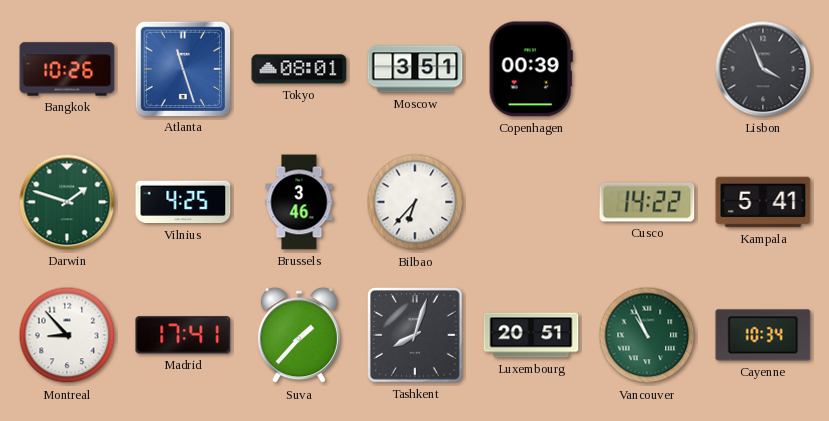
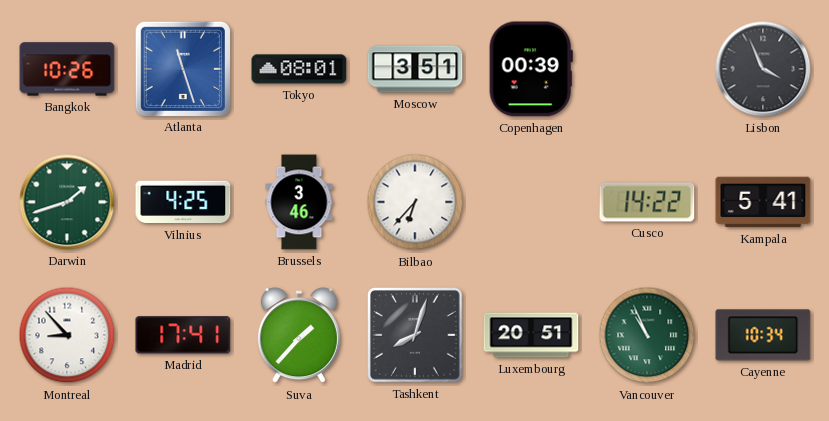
Darwin: 1:48 -> 1:42 (67, 202)
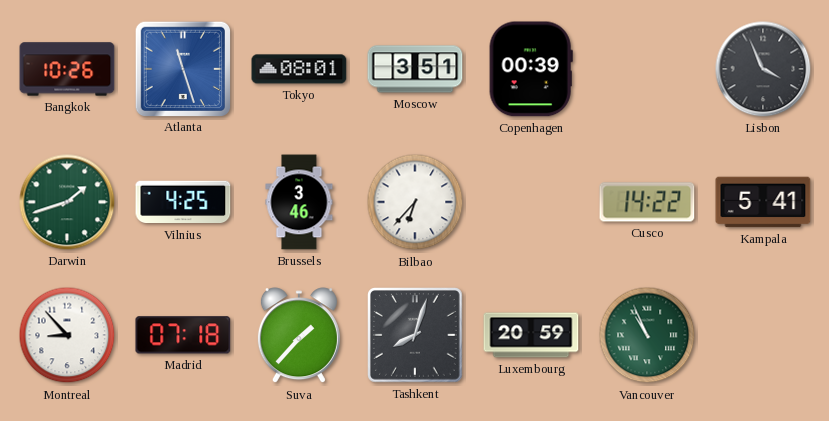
Madrid: 17:41 -> 07:18 (183, 335)
Luxembourg: 20:51 -> 20:59 (531, 335)
Cayenne: 10:34 -> none (763, 335)
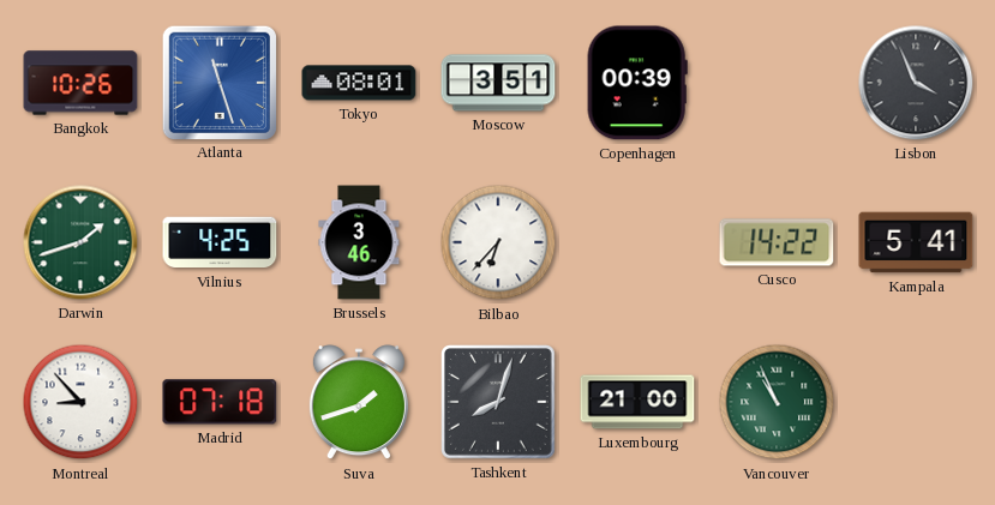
Suva: 1:37 -> 1:42 (359, 403)
Luxembourg: 20:59 -> 21:00 (637, 402)
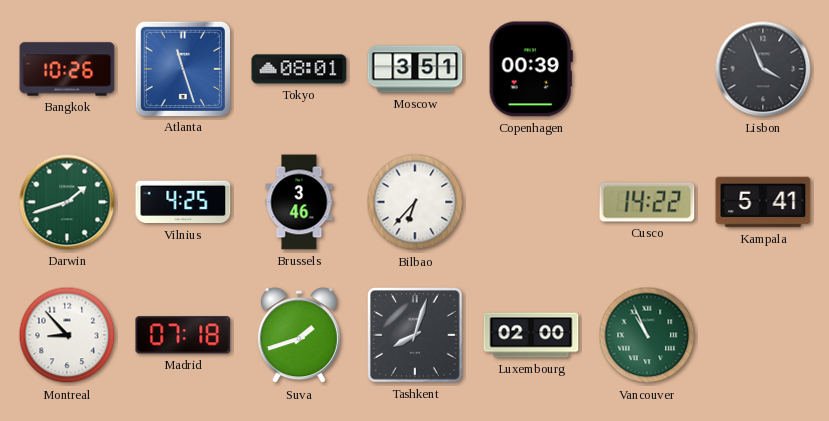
Luxembourg: 21:00 -> 02:00 (531, 335)
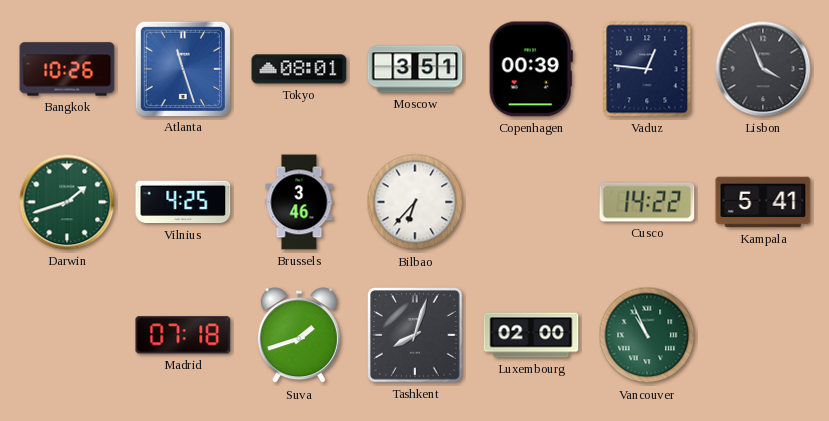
Vaduz: none -> 12:46 (647, 69)
Montreal: 8:53 -> none (67, 335)
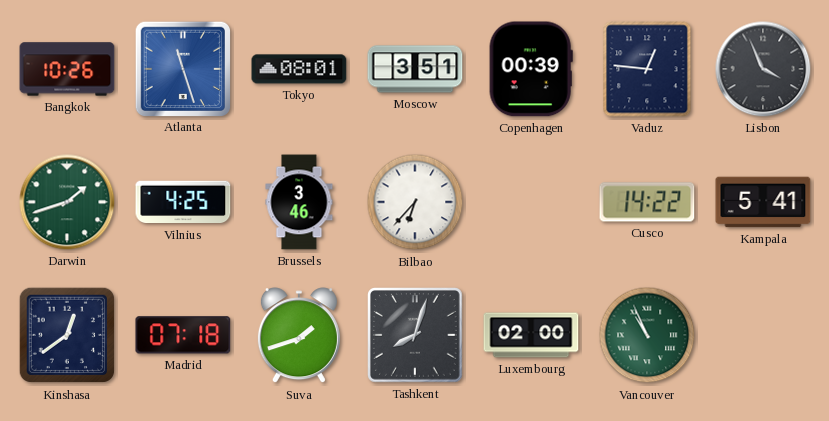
Kinshasa: none -> 12:39 (67, 335)
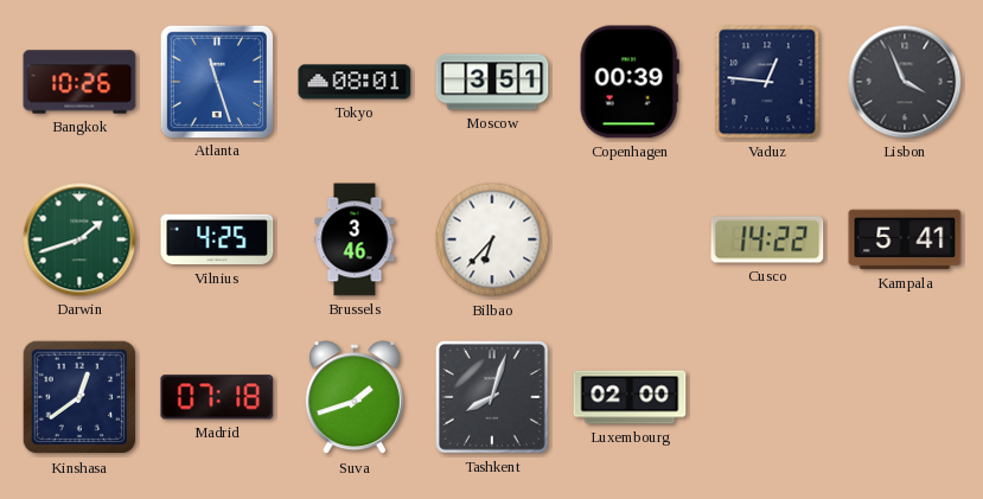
Vancouver: 10:56 -> none (647, 335)
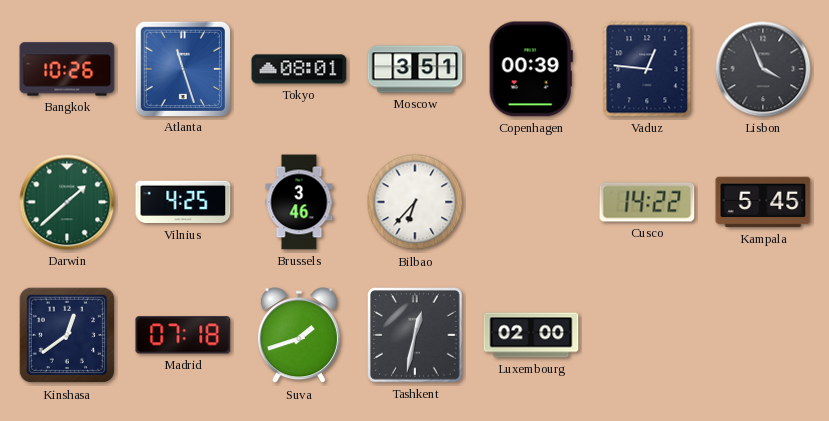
Darwin: 1:42 -> 1:38 (67, 202)
Kampala: 5:41 -> 5:45 (763, 202)
Tashkent: 8:03 -> 12:32 (416, 336)
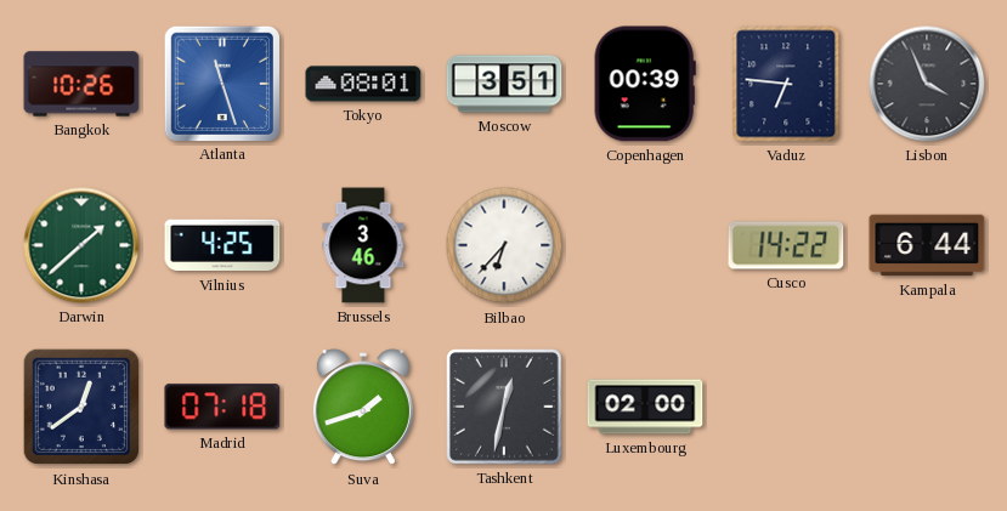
Vaduz: 12:46 -> 6:46 (786, 84)
Kampala: 5:45 -> 6:44 (927, 245)
